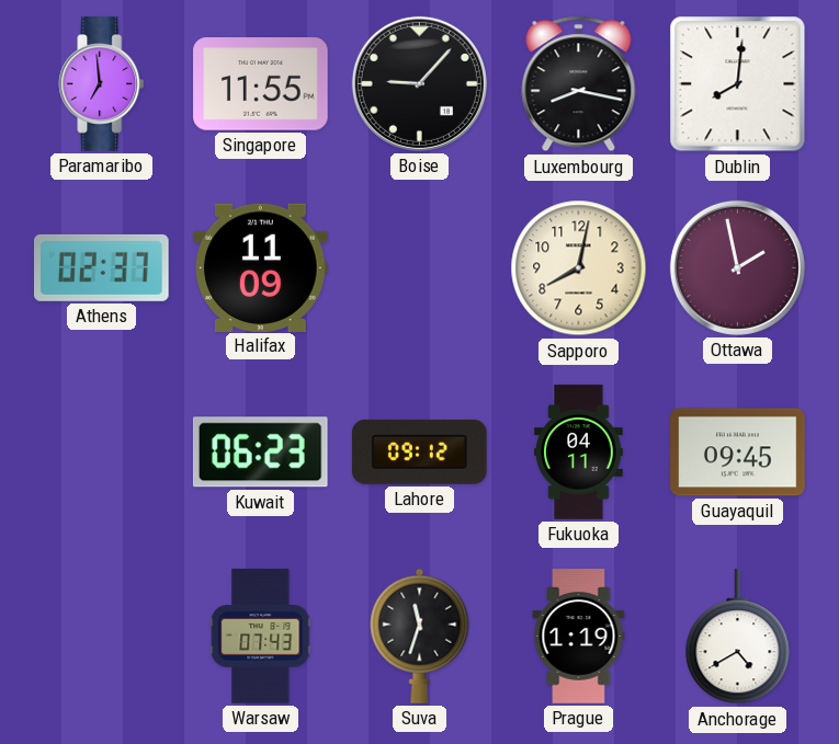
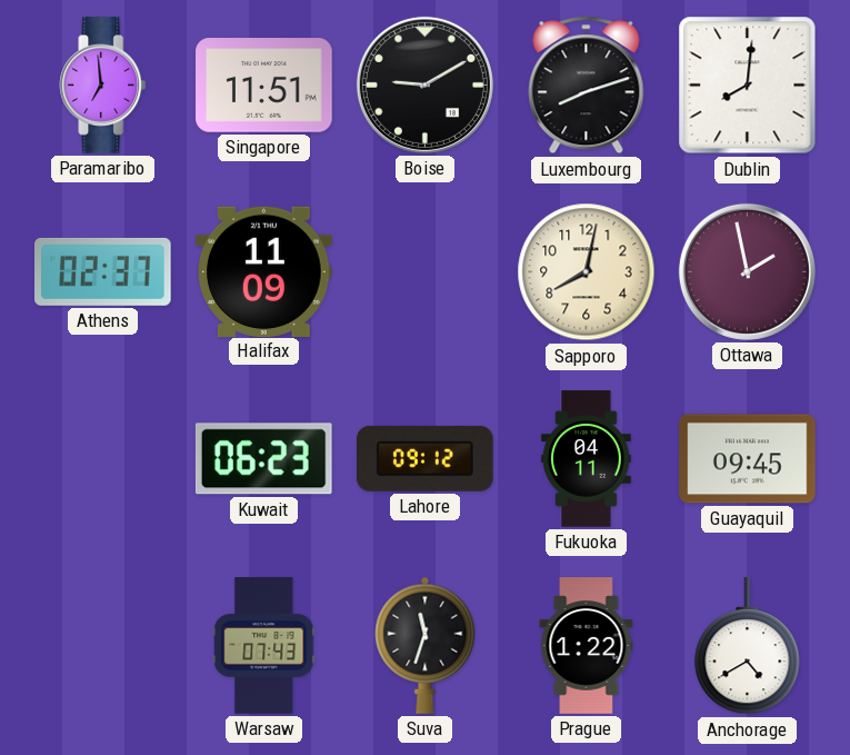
Singapore: 11:55 -> 11:51 (264, 86)
Boise: 9:07 -> 9:10 (424, 85)
Luxembourg: 8:17 -> 8:12 (587, 86)
Prague: 1:19 -> 1:22 (587, 646)
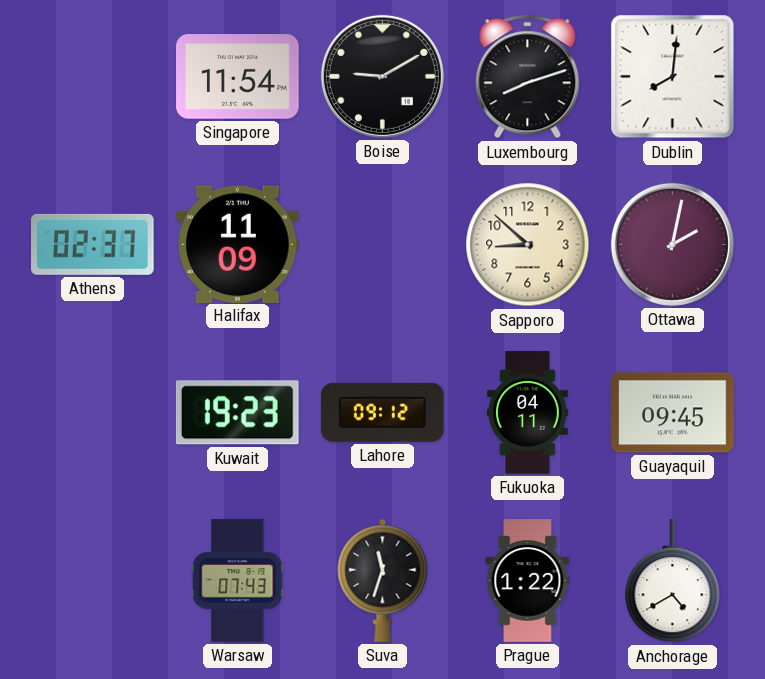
Paramaribo: 6:59 -> none (103, 86)
Singapore: 11:51 -> 11:54 (238, 77)
Sapporo: 8:02 -> 8:52 (528, 245)
Ottawa: 1:58 -> 2:02 (672, 244)
Kuwait: 06:23 -> 19:23 (237, 413)
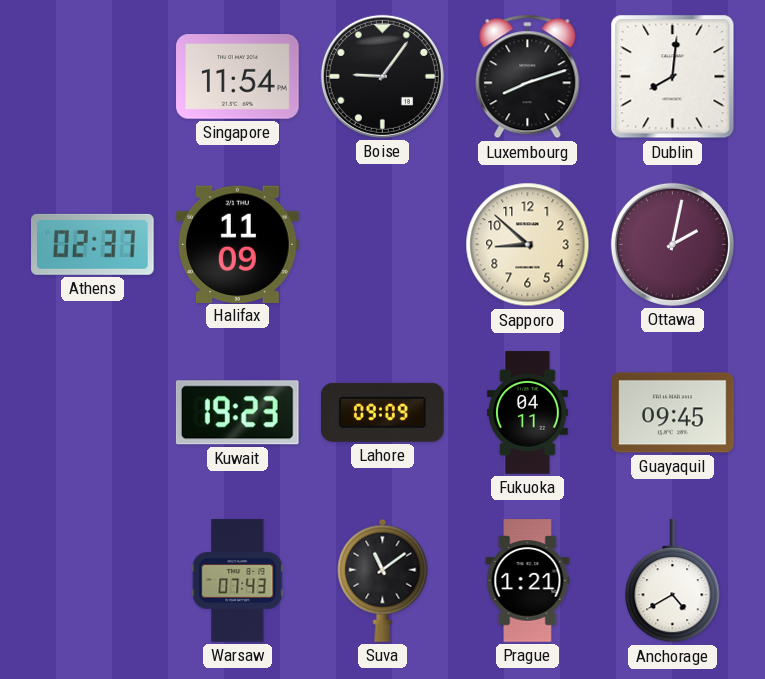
Boise: 9:10 -> 9:06 (382, 76)
Lahore: 09:12 -> 09:09 (383, 412)
Suva: 11:33 -> 11:09 (383, 580)
Prague: 1:22 -> 1:21 (528, 581)
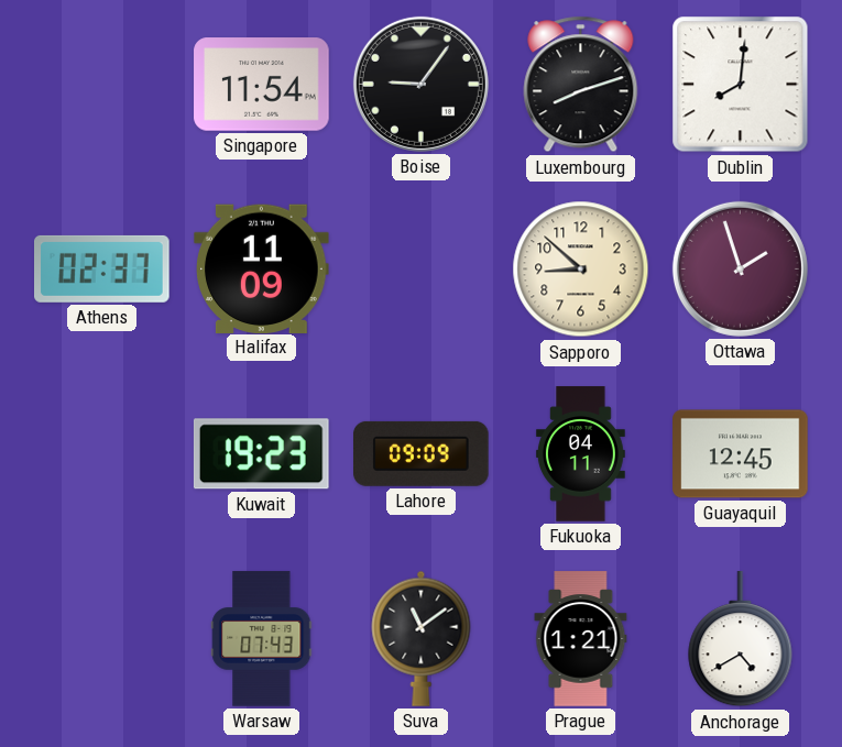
Ottawa: 2:02 -> 1:57 (740, 268)
Guayaquil: 09:45 -> 12:45 (741, 454)
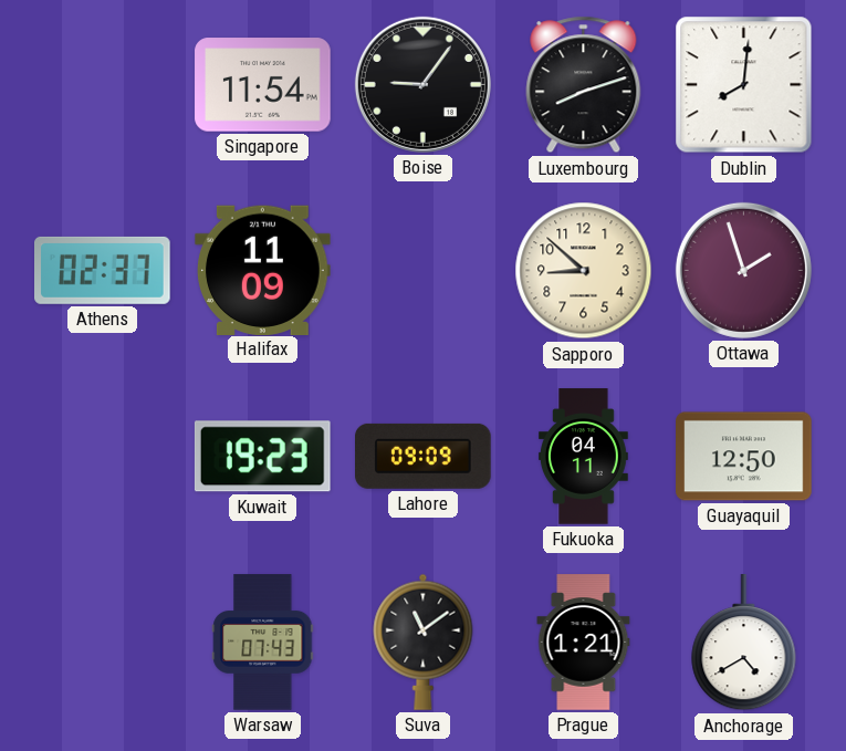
Guayaquil: 12:45 -> 12:50 (744, 457)
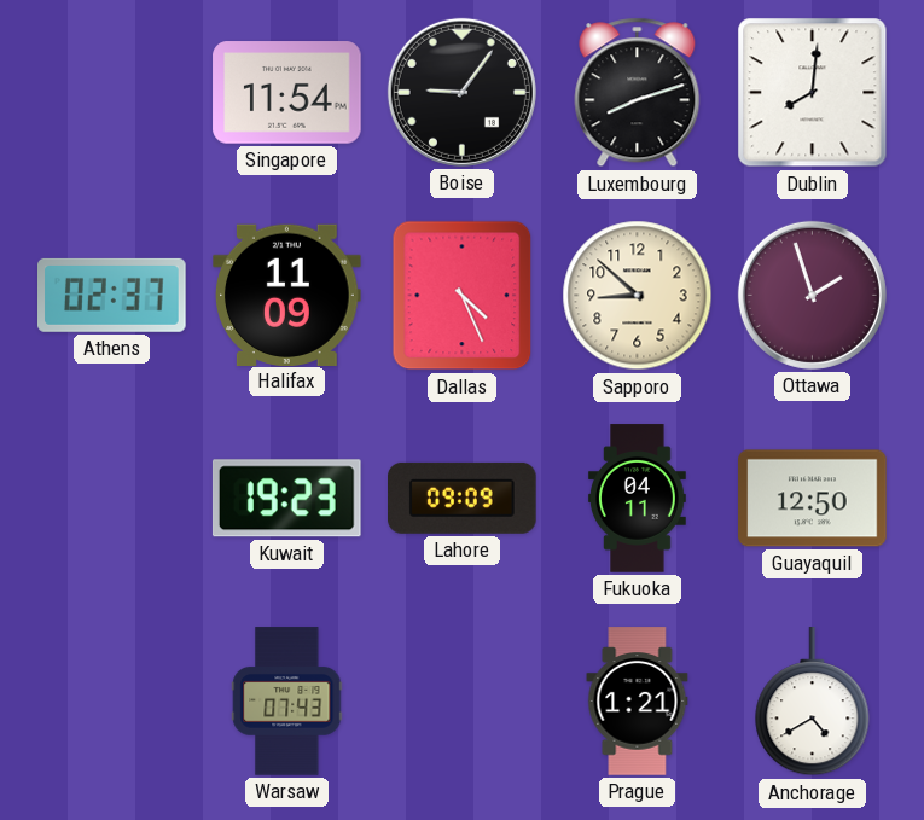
Dallas: none -> 4:26 (463, 296)
Suva: 11:09 -> none (424, 642)
